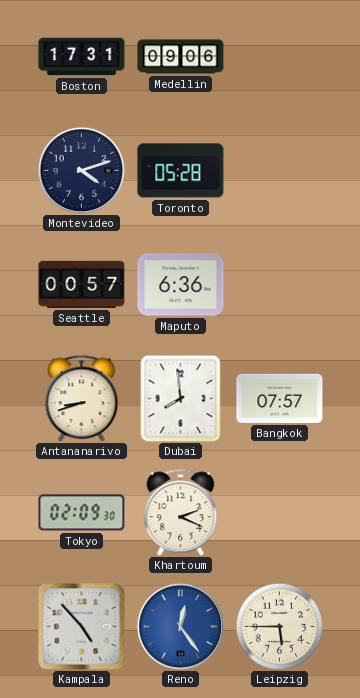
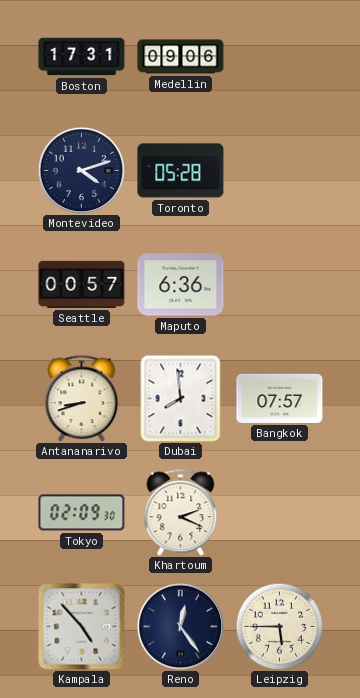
Reno dial: blue -> navy (180, 626)
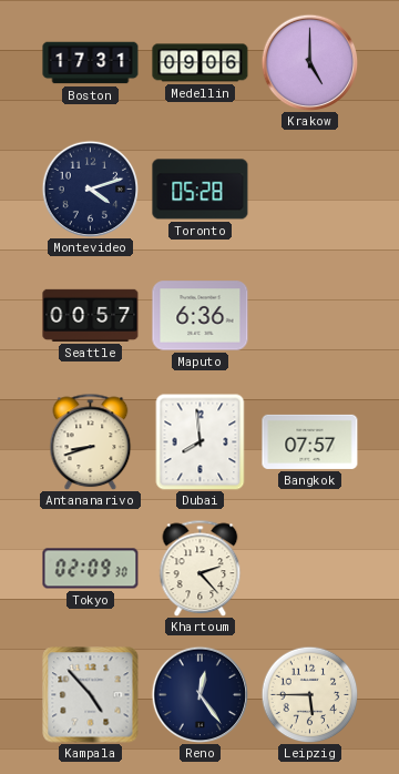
Krakow: none -> 5:00 (309, 62)
Khartoum: 2:19 -> 2:23 (201, 568)
